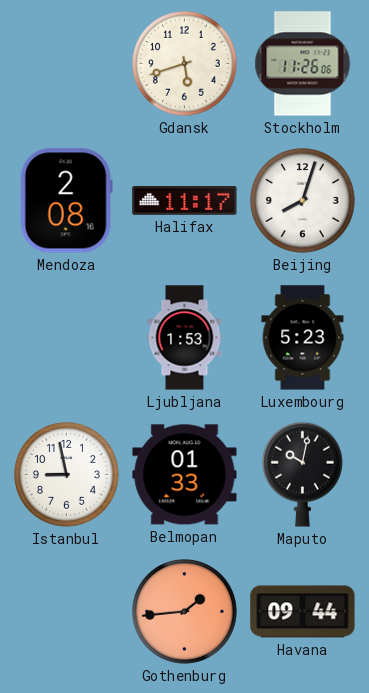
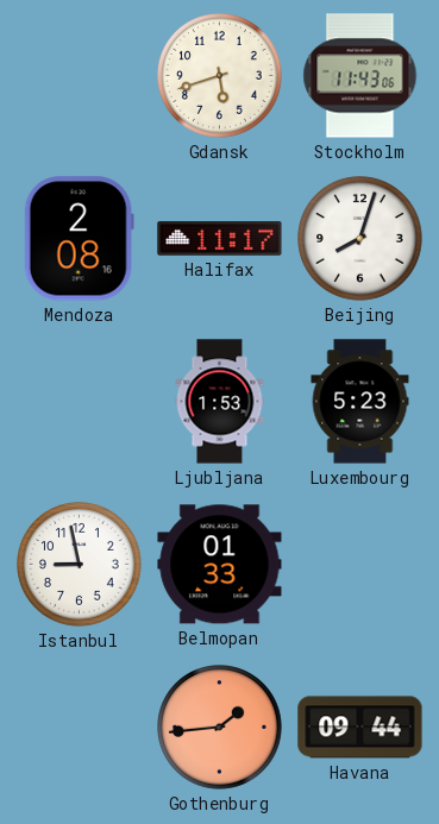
Stockholm: 11:26 -> 11:43 (360, 76)
Maputo: 10:02 -> none (302, 474)
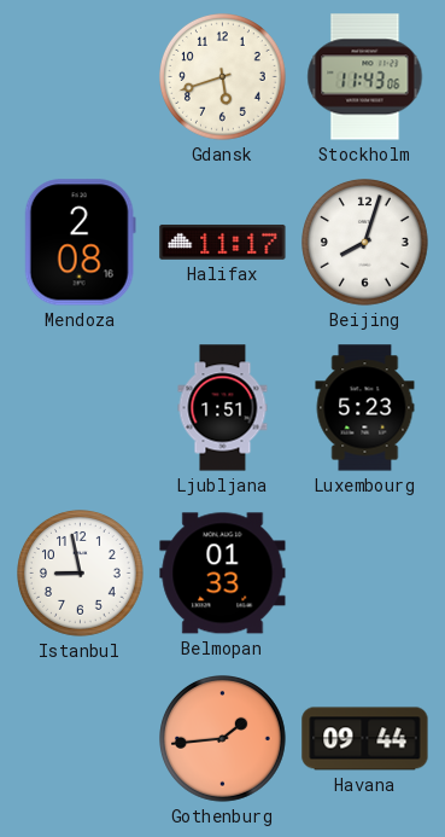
Ljubljana: 1:53 -> 1:51 (223, 408)
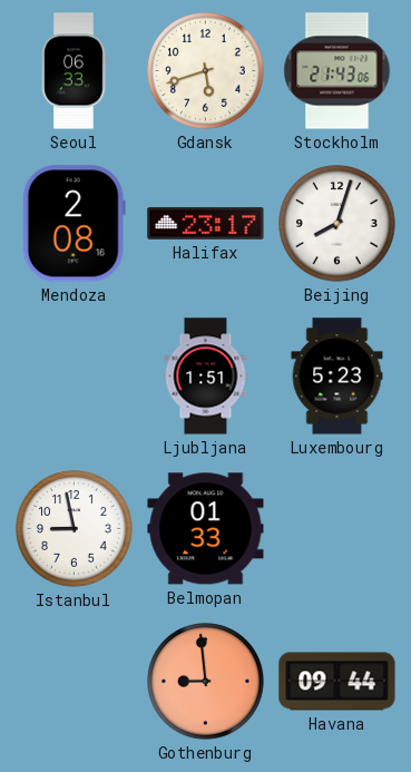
Seoul: none -> 06:33 (74, 71)
Stockholm: 11:43 -> 21:43 (337, 71)
Halifax: 11:17 -> 23:17 (206, 223)
Gothenburg: 1:44 -> 8:59 (206, 682)
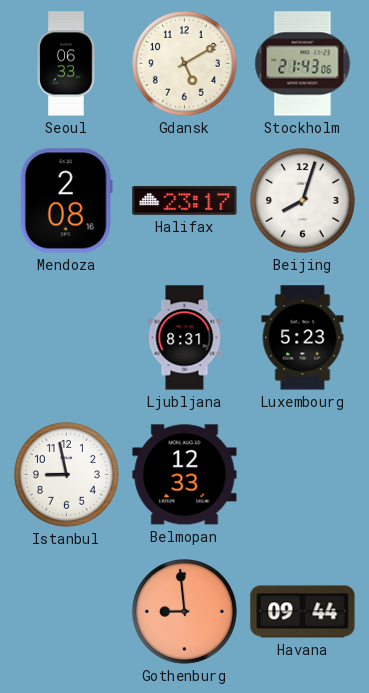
Gdansk: 5:42 -> 5:10 (185, 64)
Ljubljana: 1:51 -> 8:31 (185, 338)
Belmopan: 01:33 -> 12:33 (185, 475)
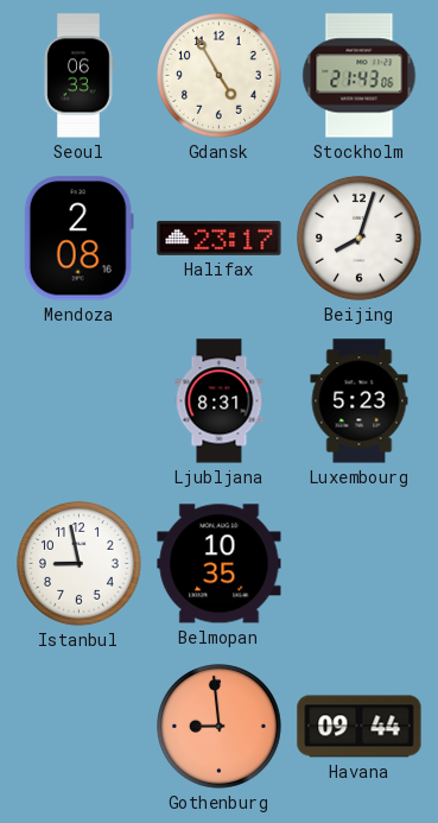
Gdansk: 5:10 -> 4:55 (220, 76)
Belmopan: 12:33 -> 10:35 (220, 564)
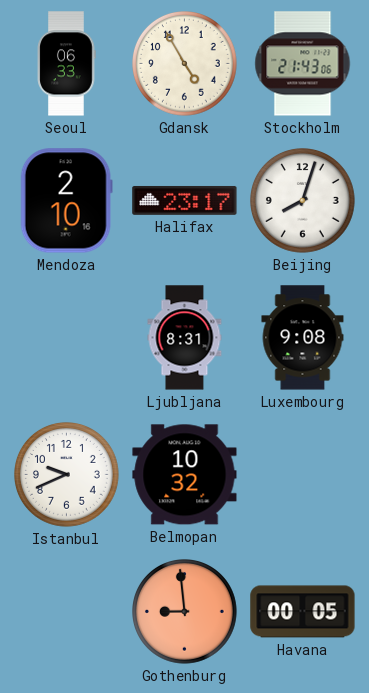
Mendoza: 2:08 -> 2:10 (66, 201)
Luxembourg: 5:23 -> 9:08 (303, 338)
Istanbul: 8:58 -> 9:41 (67, 475)
Belmopan: 10:35 -> 10:32 (185, 475)
Havana: 09:44 -> 00:05 (303, 612)
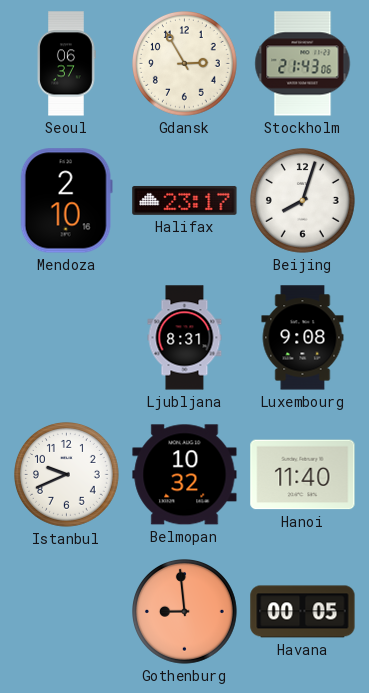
Seoul: 06:33 -> 06:37 (66, 64)
Gdansk: 4:55 -> 2:55 (185, 64)
Hanoi: none -> 11:40 (303, 475)
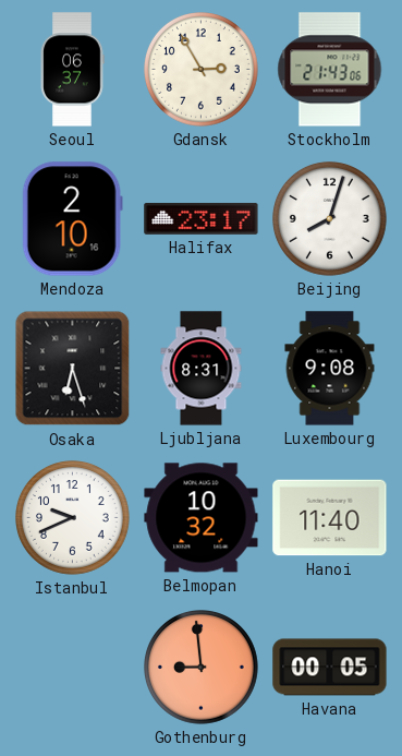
Osaka: none -> 6:27 (73, 369)
